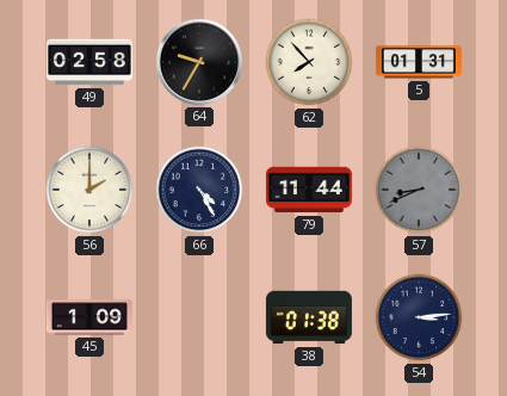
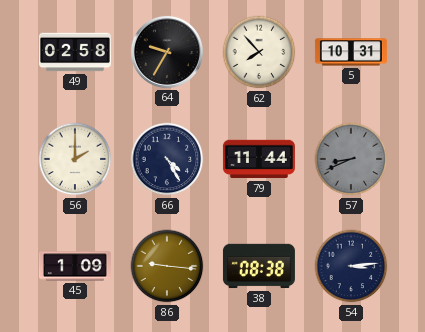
5: 01:31 -> 10:31 (351, 52)
86: none -> 9:16 (167, 266)
38: 01:38 -> 08:38 (259, 266)
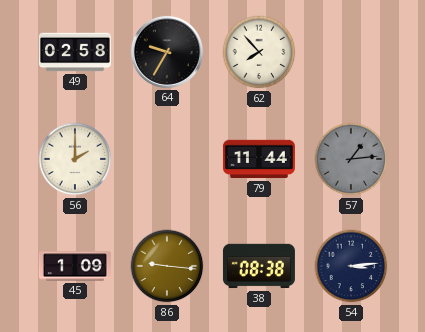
5: 10:31 -> none (351, 52)
66: 4:25 -> none (167, 159)
57: 8:41 -> 1:14 (351, 159)
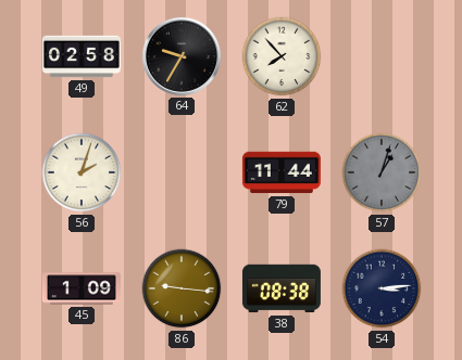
56: 2:00 -> 2:03 (82, 172)
57: 1:14 -> 1:03 (382, 172)
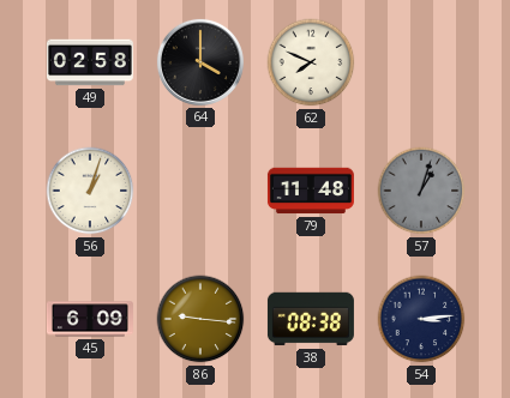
64: 9:35 -> 4:00 (200, 62)
62: 7:53 -> 7:49 (311, 62)
56: 2:03 -> 1:03 (90, 191)
79: 11:44 -> 11:48 (311, 191)
45: 1:09 -> 6:09 (90, 319)
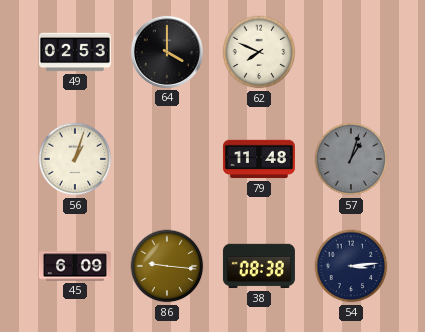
49: 02:58 -> 02:53 (75, 52)
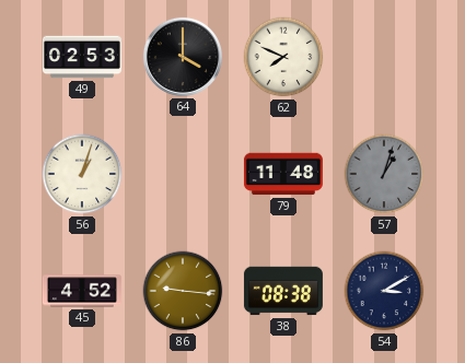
45: 6:09 -> 4:52 (82, 291)
54: 3:14 -> 3:10 (384, 291)
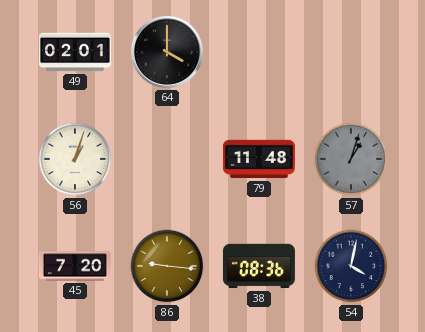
49: 02:53 -> 02:01 (75, 52)
62: 7:49 -> none (283, 57)
45: 4:52 -> 7:20 (75, 266)
38: 08:38 -> 08:36 (259, 266)
54: 3:10 -> 4:02 (351, 266)
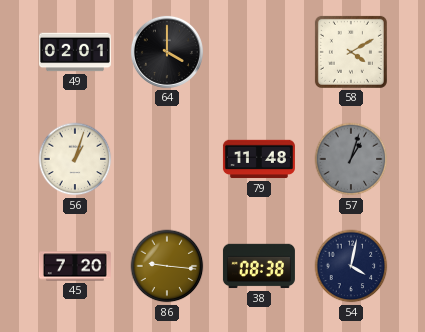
58: none -> 4:10 (351, 52)
38: 08:36 -> 08:38 (259, 266)
